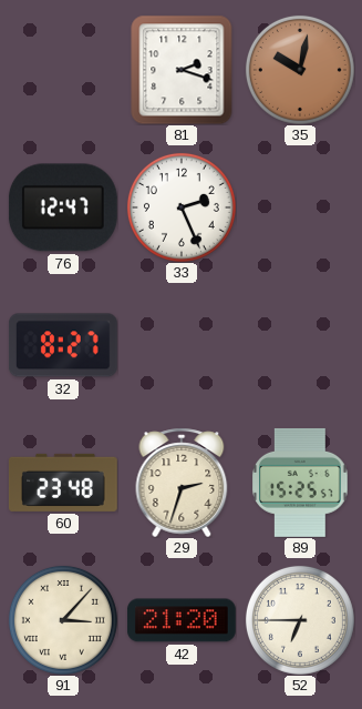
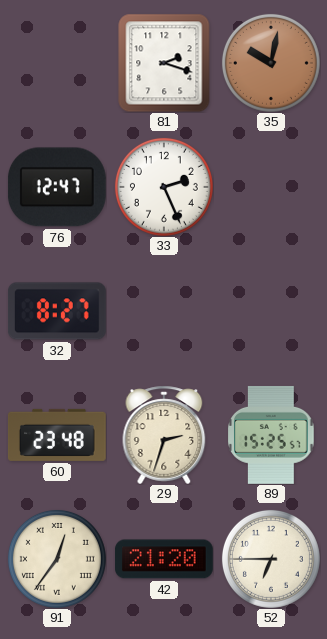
91: 3:07 -> 12:36 (57, 559)
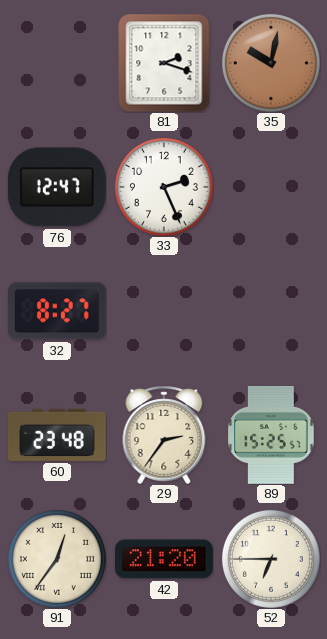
29: 2:33 -> 2:36 (164, 435)
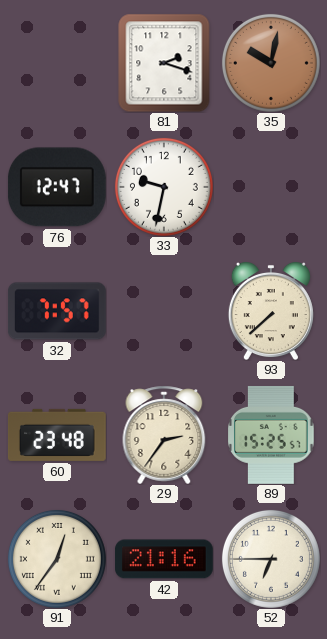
33: 2:26 -> 9:32 (164, 187)
32: 8:27 -> 7:57 (57, 311)
93: none -> 7:38 (271, 311)
42: 21:20 -> 21:16 (164, 559)
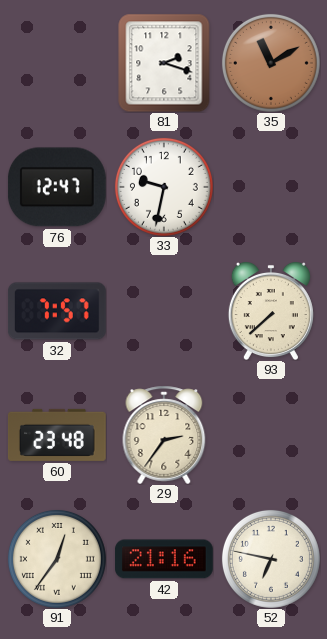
35: 10:02 -> 11:10 (271, 63)
89: 15:25 -> none (271, 435)
52: 6:45 -> 6:47 (271, 559)
